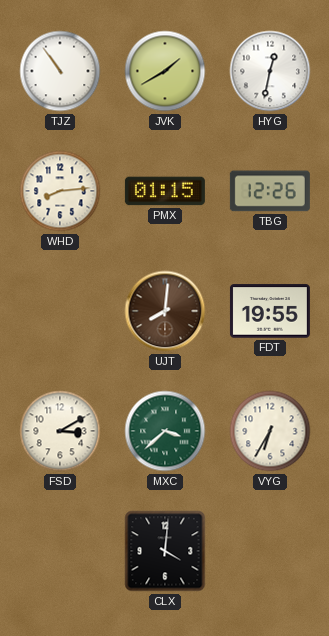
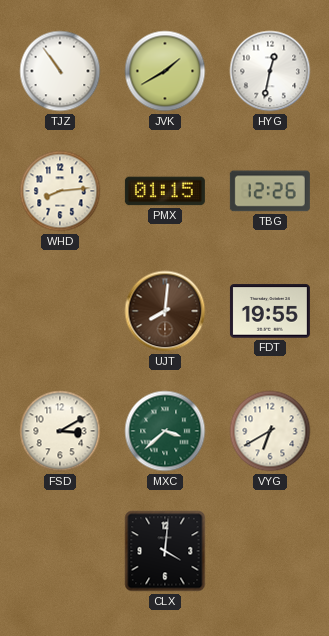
VYG: 6:35 -> 6:40 (270, 431)
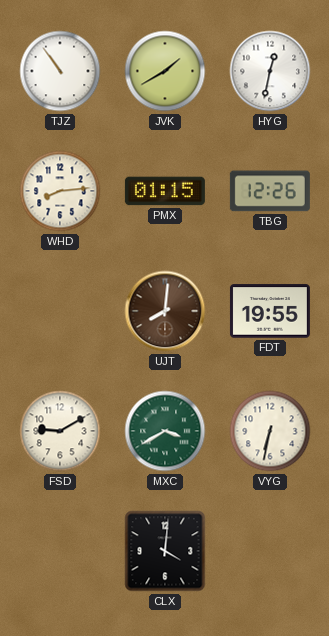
FSD: 3:10 -> 9:10 (60, 431)
MXC: 3:38 -> 3:40 (165, 431)
VYG: 6:40 -> 6:32 (270, 431)
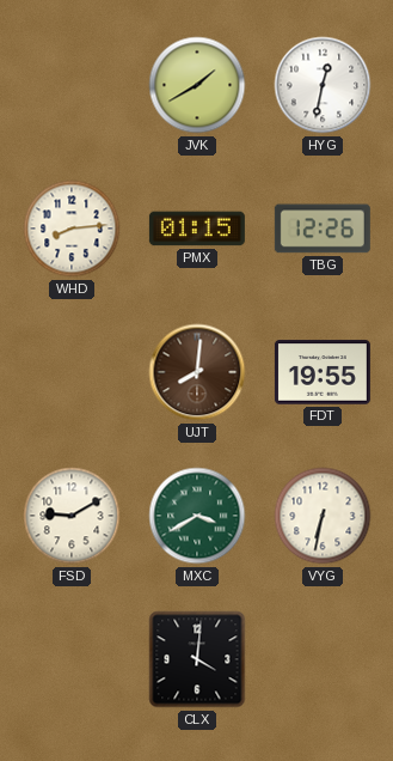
TJZ: 10:54 -> none (60, 71)
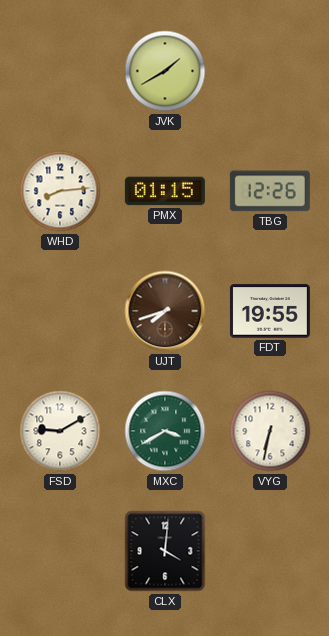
HYG: 12:32 -> none (323, 85)
UJT: 8:01 -> 7:42 (165, 311)
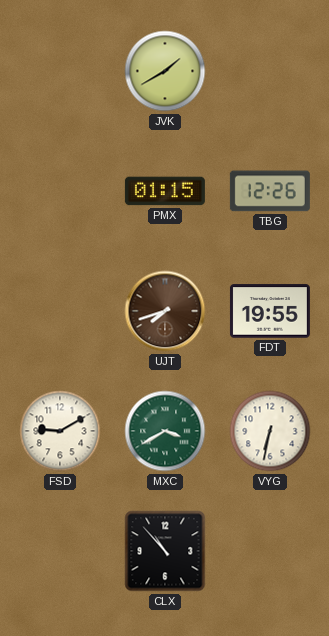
WHD: 8:14 -> none (60, 191)
CLX: 4:01 -> 10:53 (165, 551)
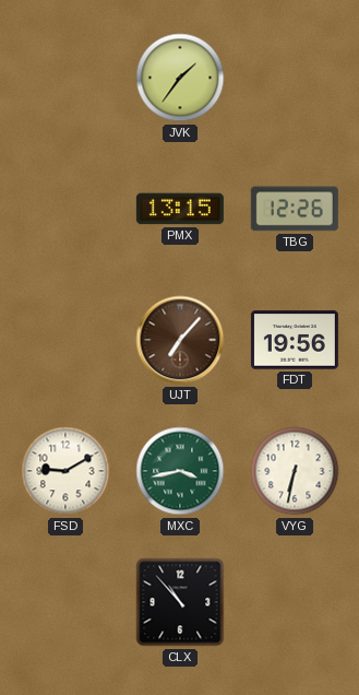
JVK: 1:40 -> 1:36 (180, 78)
PMX: 01:15 -> 13:15 (180, 209)
UJT: 7:42 -> 7:07 (180, 340)
FDT: 19:55 -> 19:56 (295, 340)
MXC: 3:40 -> 3:43 (180, 471)
